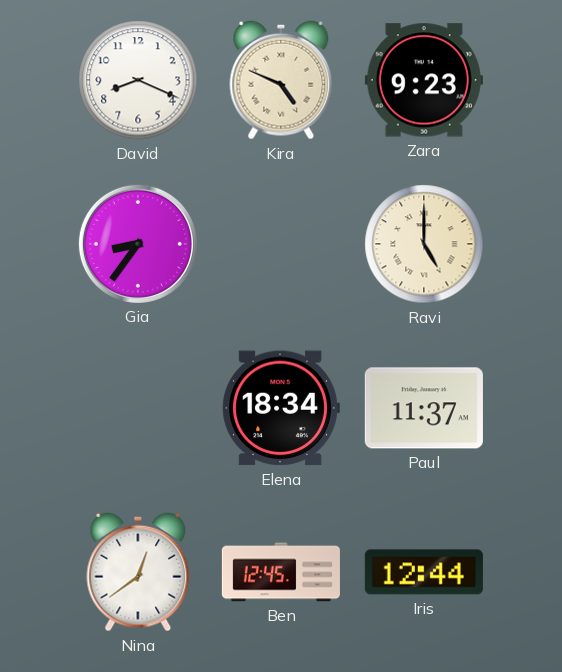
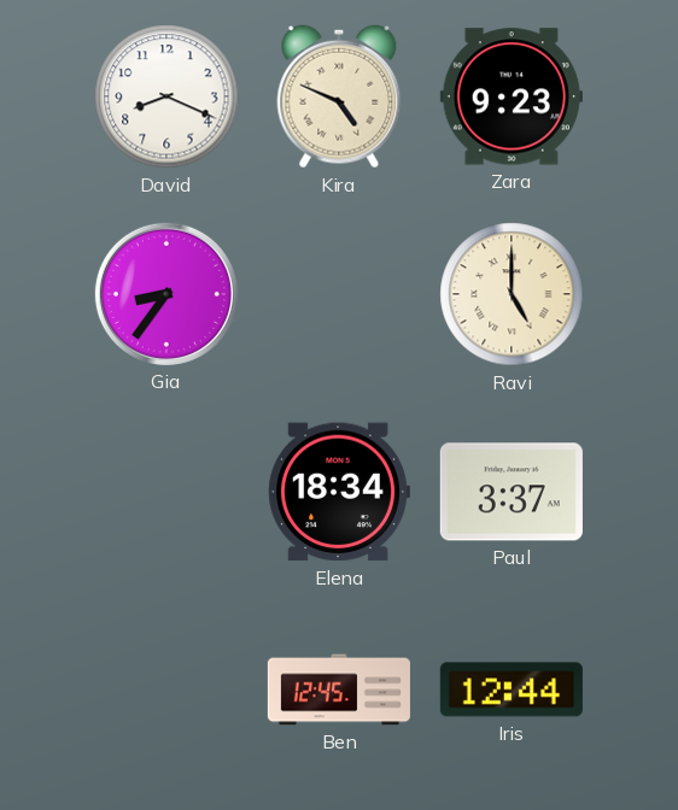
Paul: 11:37 -> 3:37 (512, 492)
Nina: 12:39 -> none (138, 572)
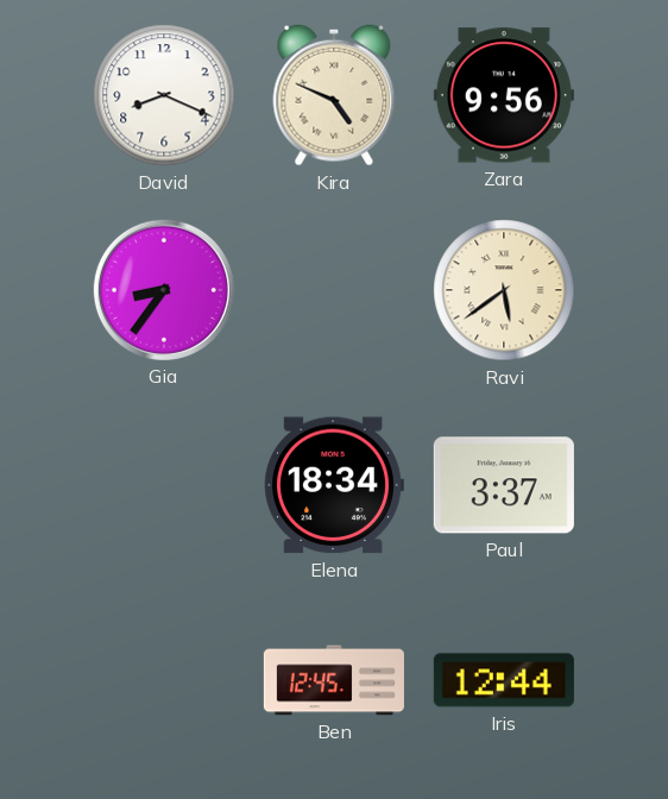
Zara: 9:23 -> 9:56 (504, 95)
Ravi: 5:00 -> 5:39 (504, 290)
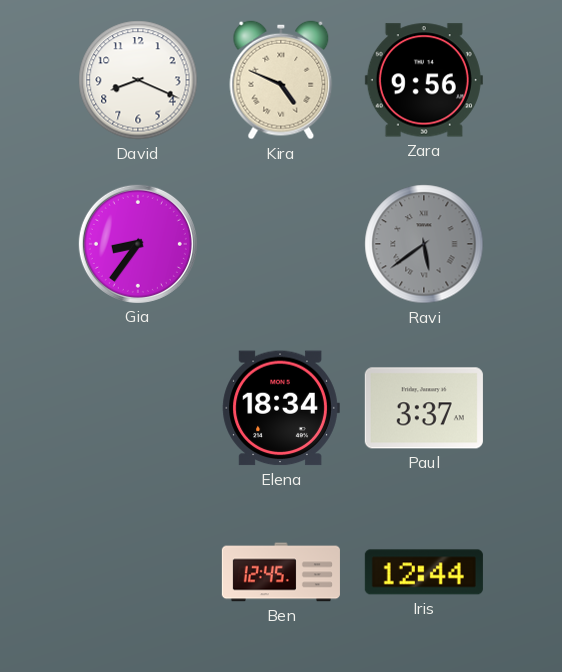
Ravi dial: cream -> grey (424, 244)
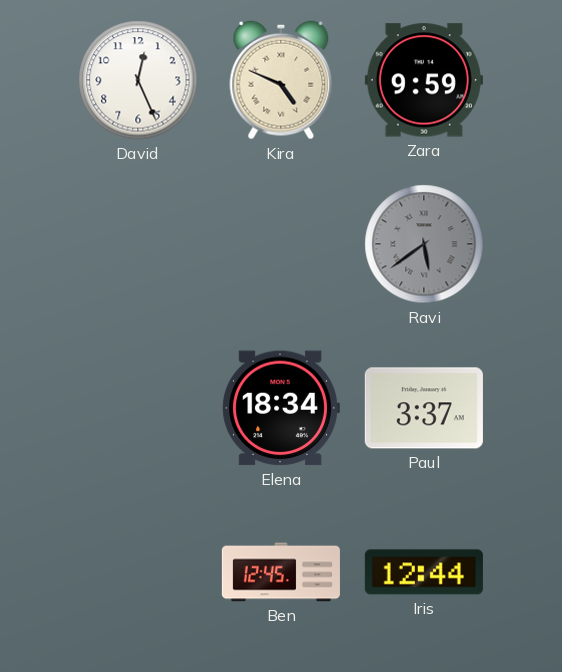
David: 8:19 -> 12:26 (138, 80)
Zara: 9:56 -> 9:59 (424, 80)
Gia: 8:36 -> none (138, 244)
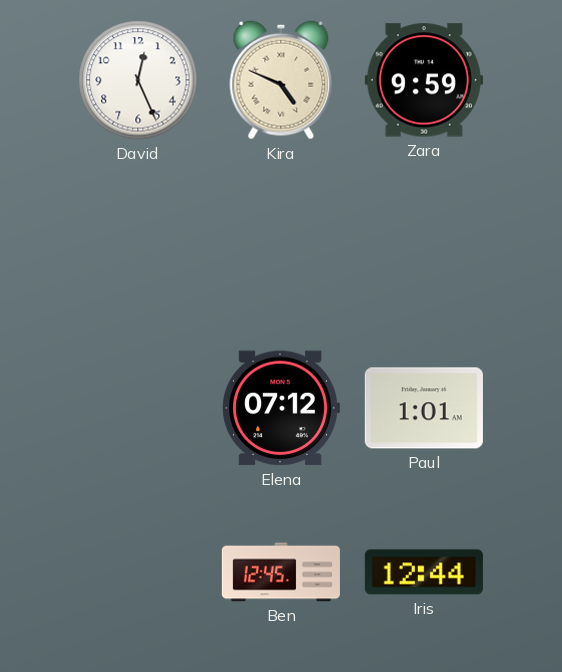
Ravi: 5:39 -> none (424, 244)
Elena: 18:34 -> 07:12 (281, 408)
Paul: 3:37 -> 1:01 (424, 408)
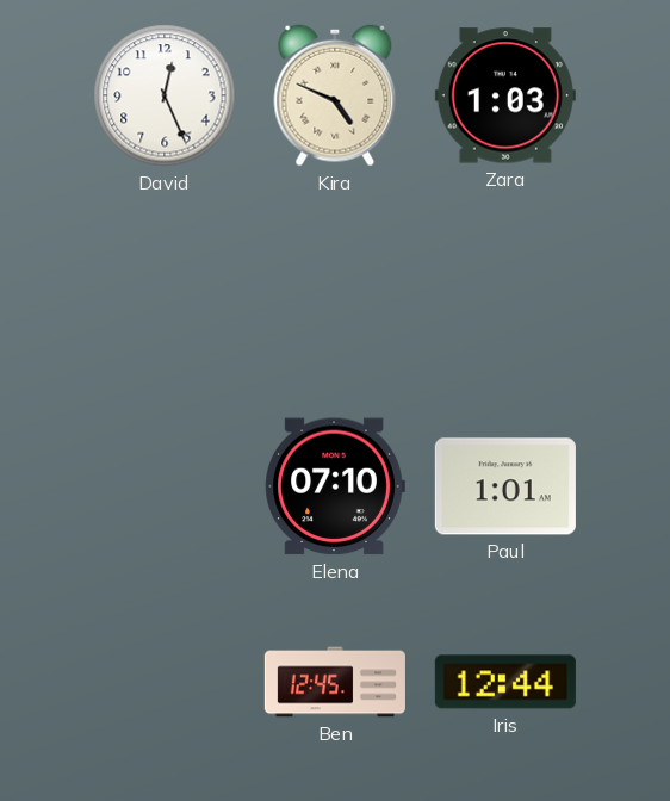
Zara: 9:59 -> 1:03 (505, 95)
Elena: 07:12 -> 07:10 (335, 486)
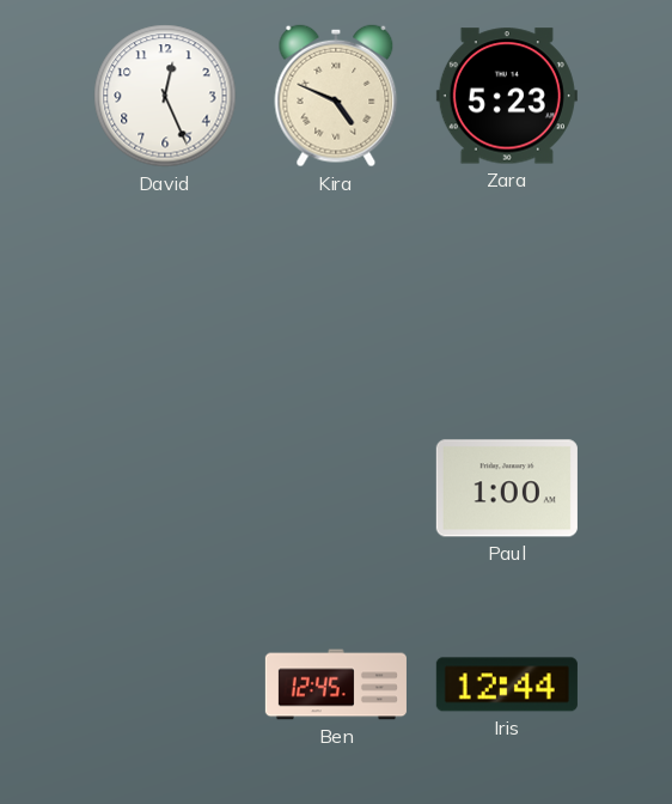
Zara: 1:03 -> 5:23 (507, 96)
Elena: 07:10 -> none (335, 486)
Paul: 1:01 -> 1:00 (507, 488)
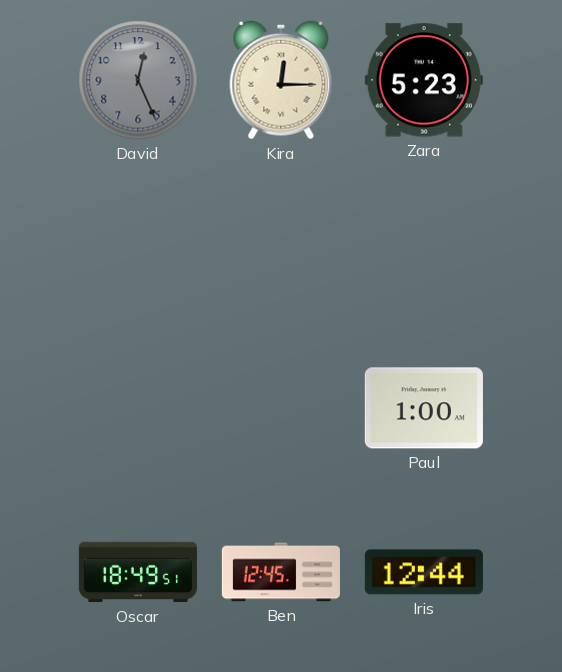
David dial: white -> grey (138, 80)
Kira: 4:49 -> 12:15 (281, 80)
Oscar: none -> 18:49 (138, 572)
